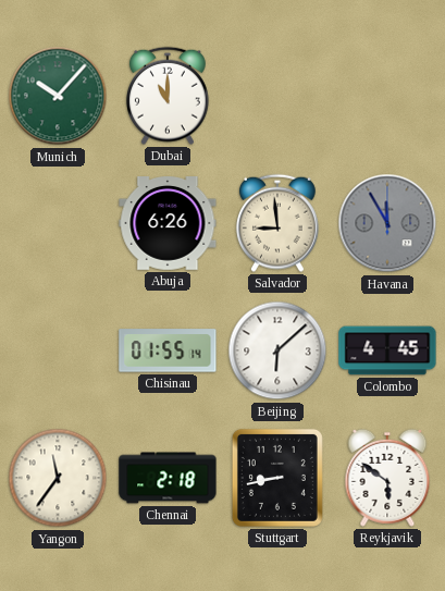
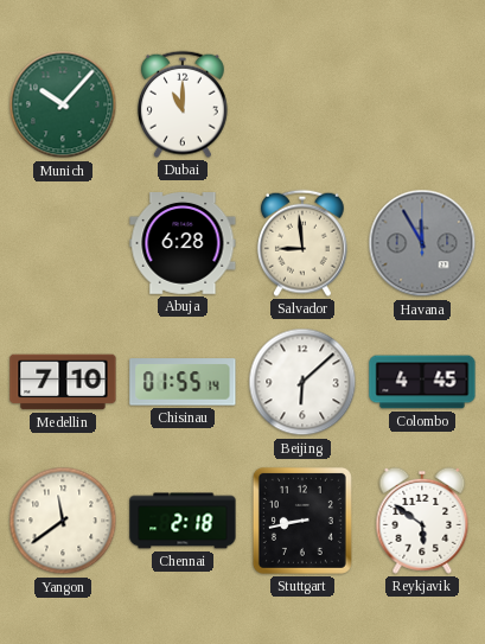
Abuja: 6:26 -> 6:28 (183, 244)
Medellin: none -> 7:10 (63, 382)
Yangon: 11:36 -> 11:39 (63, 521)
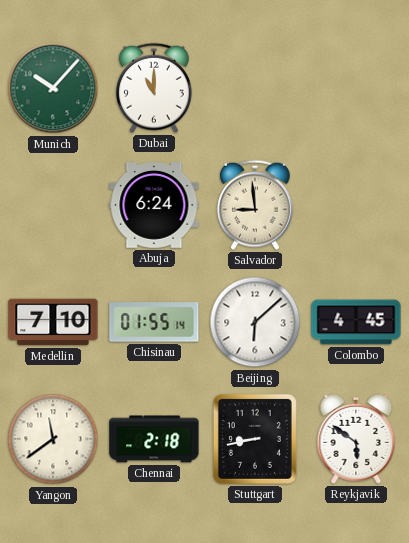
Abuja: 6:28 -> 6:24 (154, 206)
Havana: 11:55 -> none (422, 243)
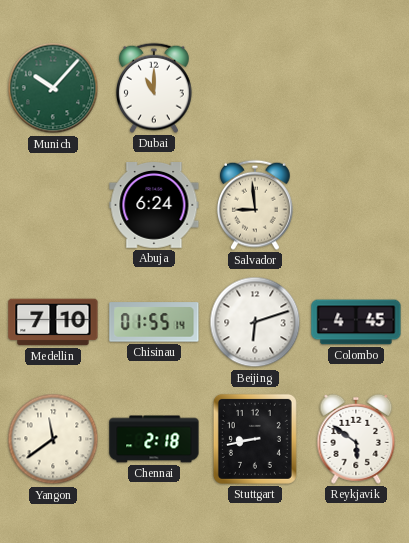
Beijing: 6:08 -> 6:12 (255, 322)
